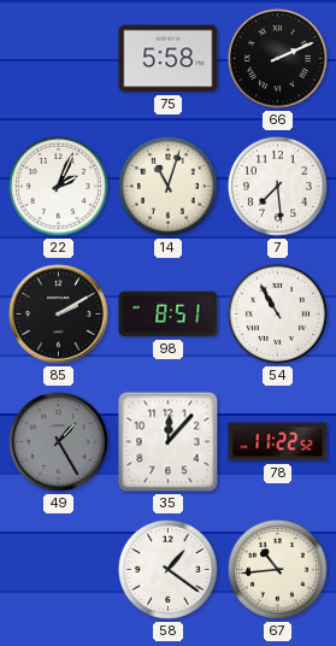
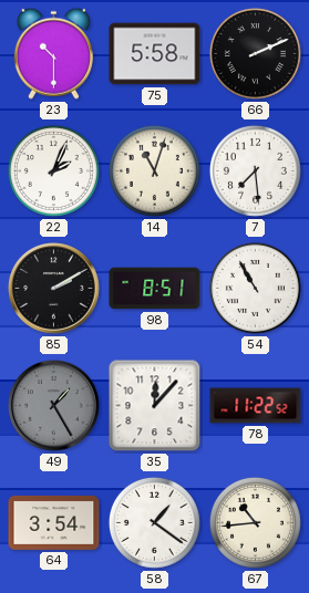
23: none -> 10:30 (53, 53)
64: none -> 3:54 (54, 522)
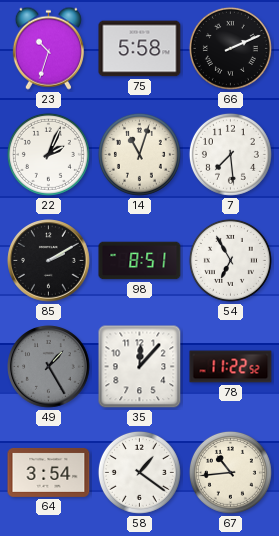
23: 10:30 -> 10:33 (48, 48)
54: 10:55 -> 6:55 (230, 260)
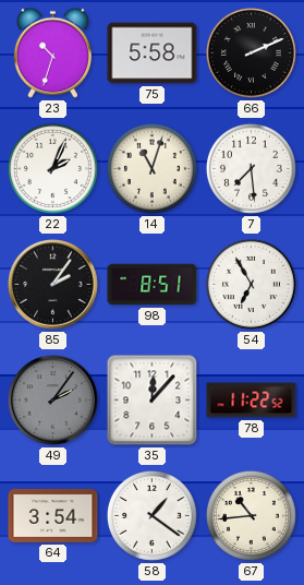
85: 2:10 -> 2:06 (53, 285)
49: 1:25 -> 2:06 (53, 401)
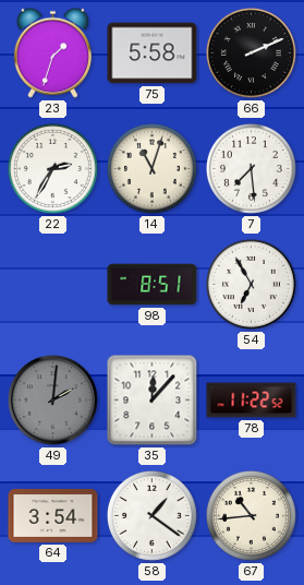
23: 10:33 -> 1:33 (52, 52)
22: 2:04 -> 2:35 (52, 168)
85: 2:06 -> none (53, 285)
49: 2:06 -> 2:01 (53, 401)
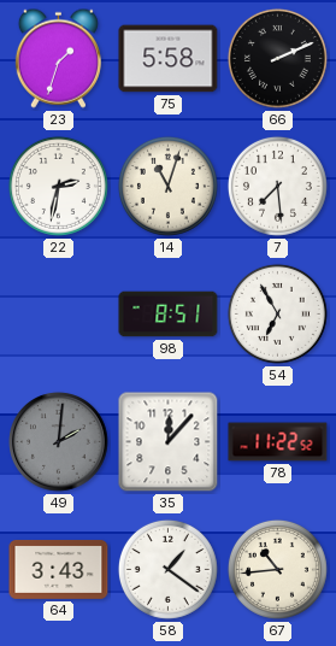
22: 2:35 -> 2:32 (58, 186)
64: 3:54 -> 3:43 (59, 569)
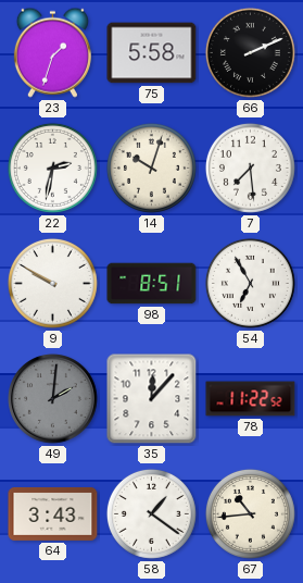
14: 11:03 -> 10:03 (151, 168)
9: none -> 9:50 (52, 283)
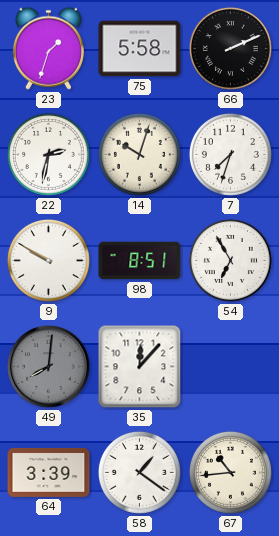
7: 7:29 -> 7:33 (230, 154)
49: 2:01 -> 8:01 (49, 367)
78: 11:22 -> none (251, 399)
64: 3:43 -> 3:39 (49, 472)
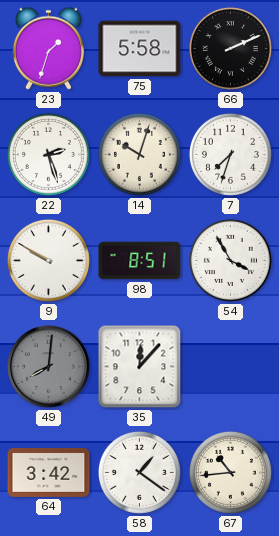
22: 2:32 -> 2:27 (48, 154)
54: 6:55 -> 3:55 (230, 260)
64: 3:39 -> 3:42 (49, 472)
